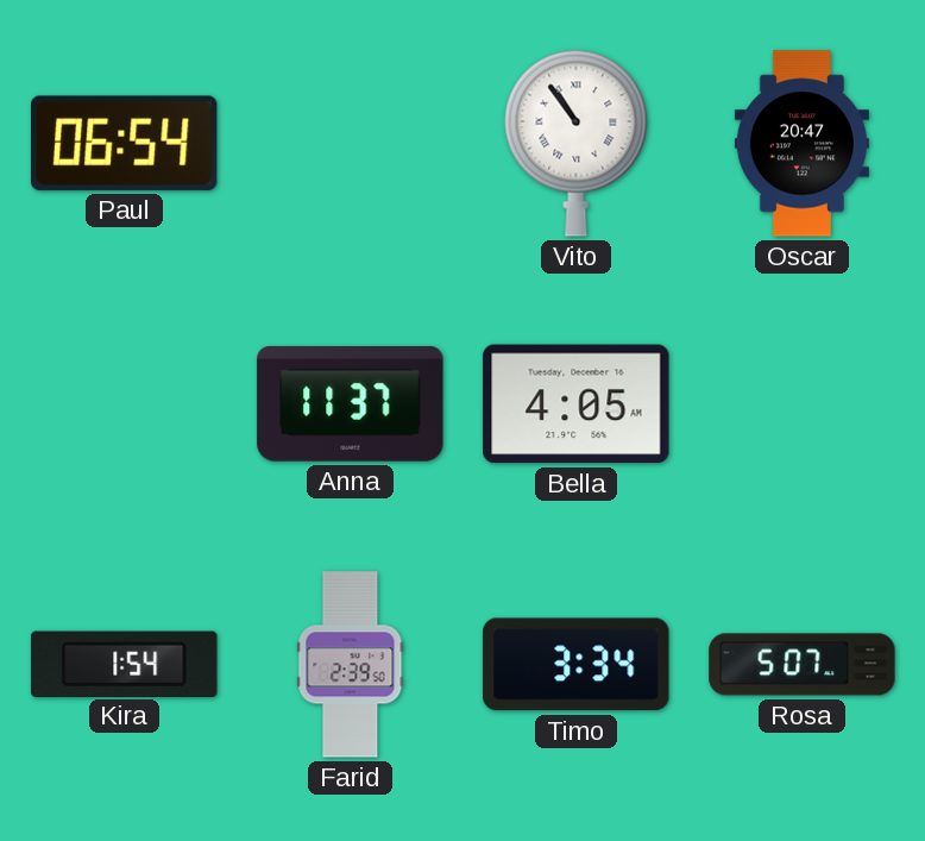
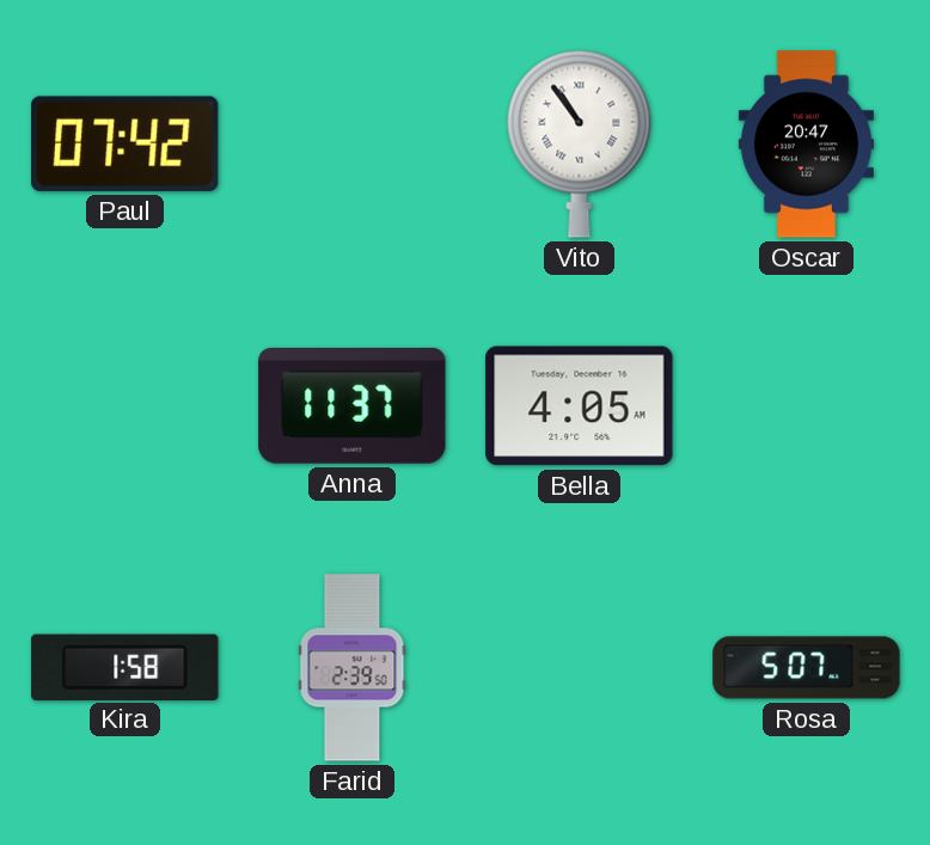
Paul: 06:54 -> 07:42 (126, 143)
Kira: 1:54 -> 1:58 (126, 667)
Timo: 3:34 -> none (577, 665)
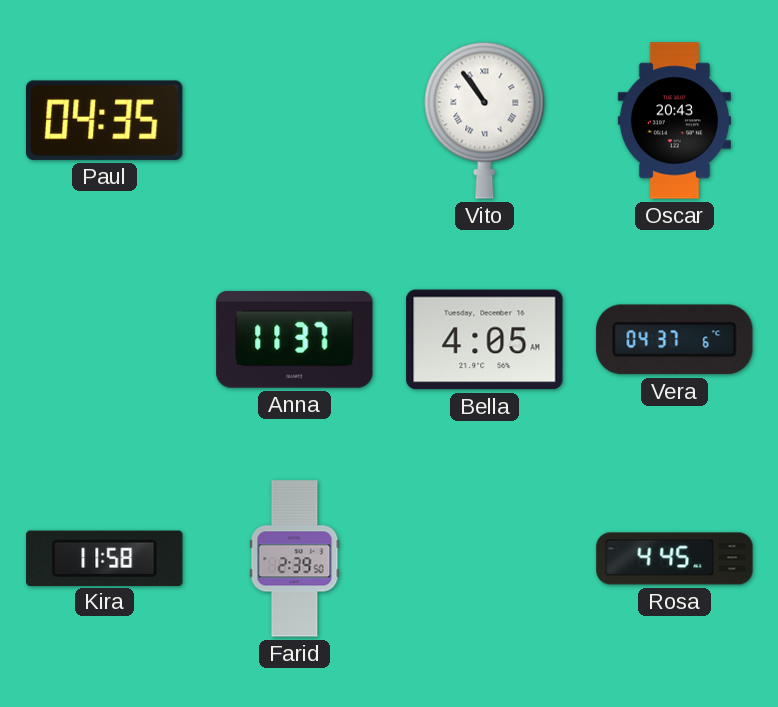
Paul: 07:42 -> 04:35 (105, 120)
Oscar: 20:47 -> 20:43 (674, 121)
Vera: none -> 04:37 (675, 340)
Kira: 1:58 -> 11:58 (105, 558)
Rosa: 5:07 -> 4:45 (675, 559)
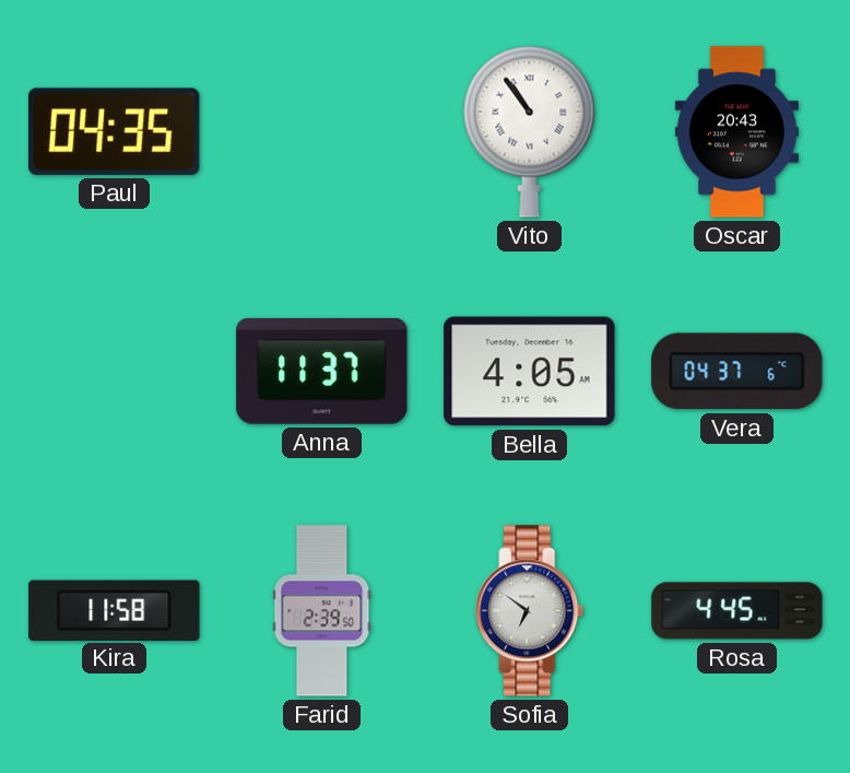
Sofia: none -> 6:51 (530, 611)
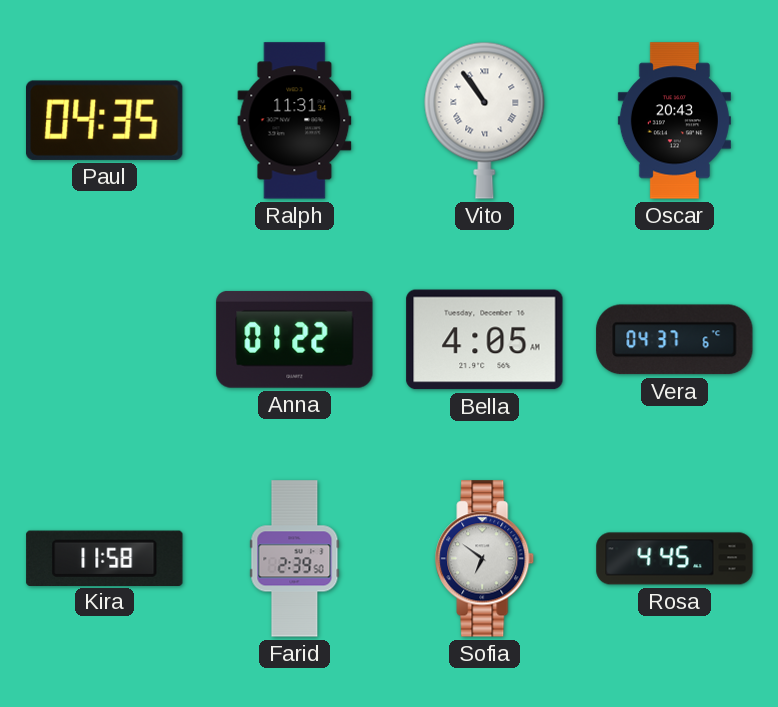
Ralph: none -> 11:31 (295, 121)
Anna: 11:37 -> 01:22 (295, 339)
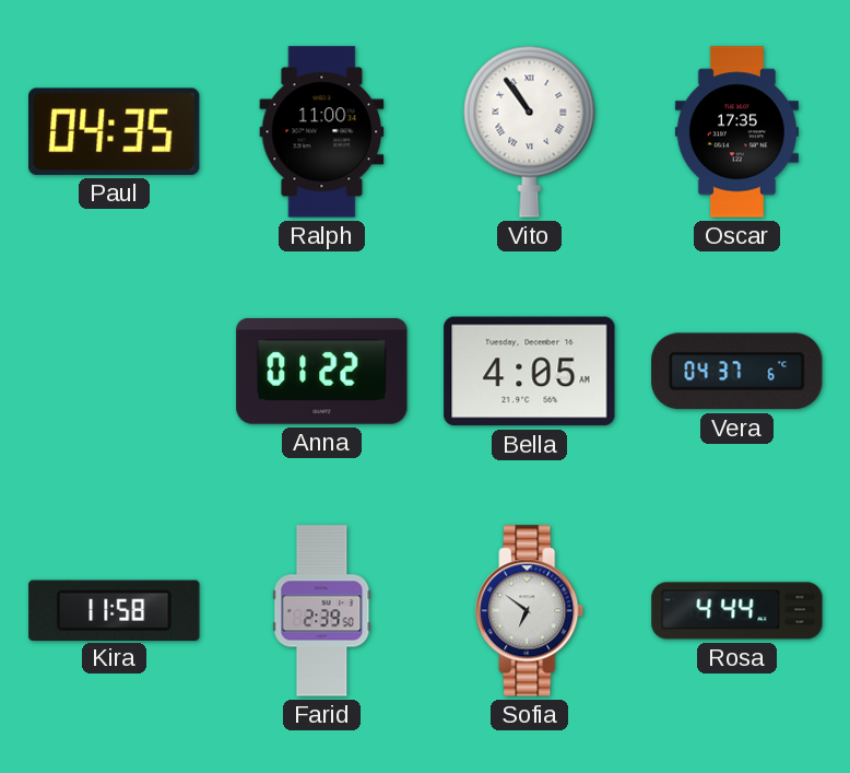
Ralph: 11:31 -> 11:00 (322, 132)
Oscar: 20:43 -> 17:35 (736, 132)
Rosa: 4:45 -> 4:44 (737, 611)
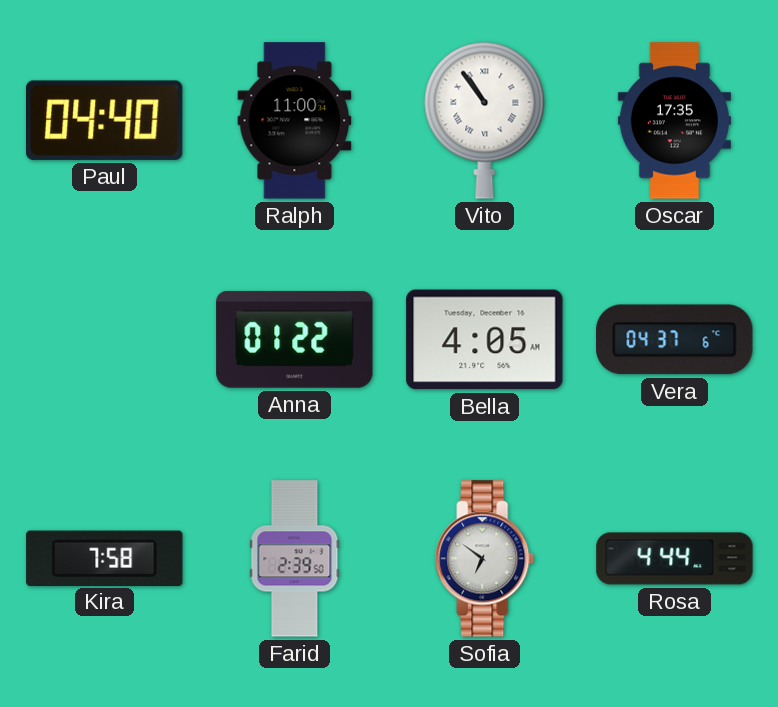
Paul: 04:35 -> 04:40 (105, 120)
Kira: 11:58 -> 7:58 (105, 558)
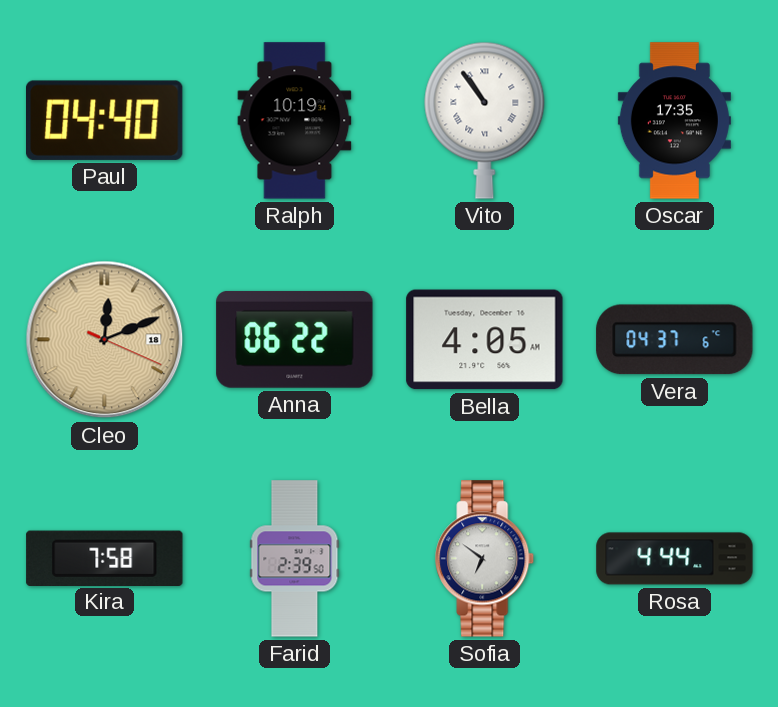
Ralph: 11:00 -> 10:19 (295, 121)
Cleo: none -> 12:11 (105, 340)
Anna: 01:22 -> 06:22 (295, 339)
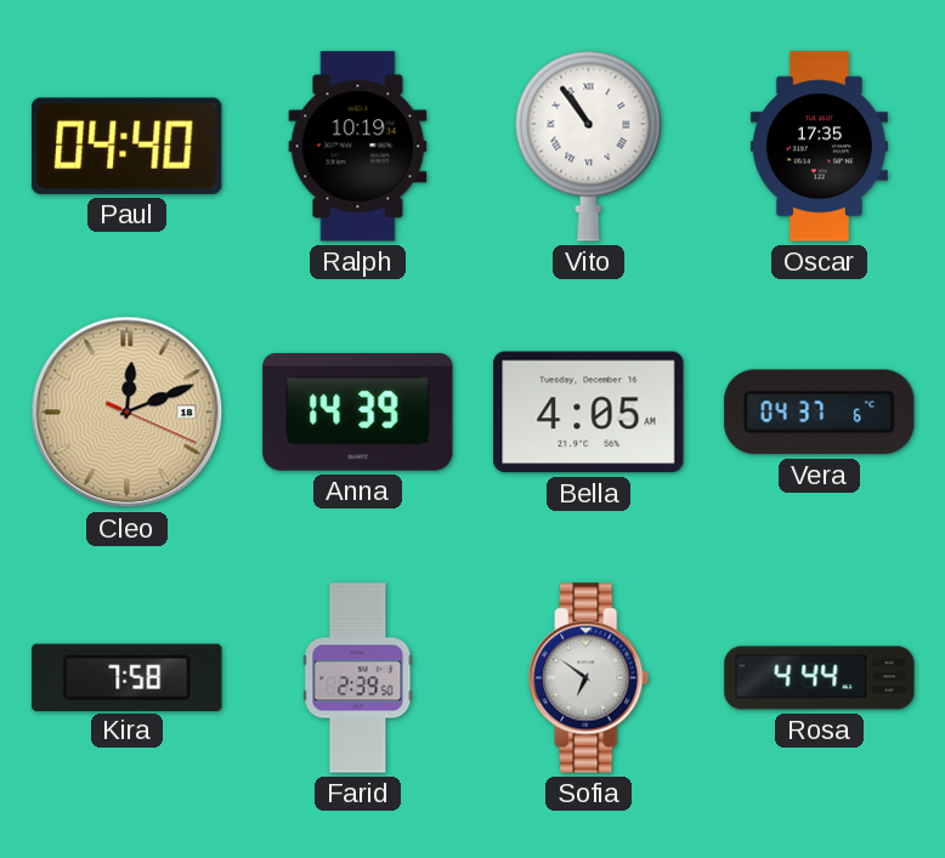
Anna: 06:22 -> 14:39 (358, 411)
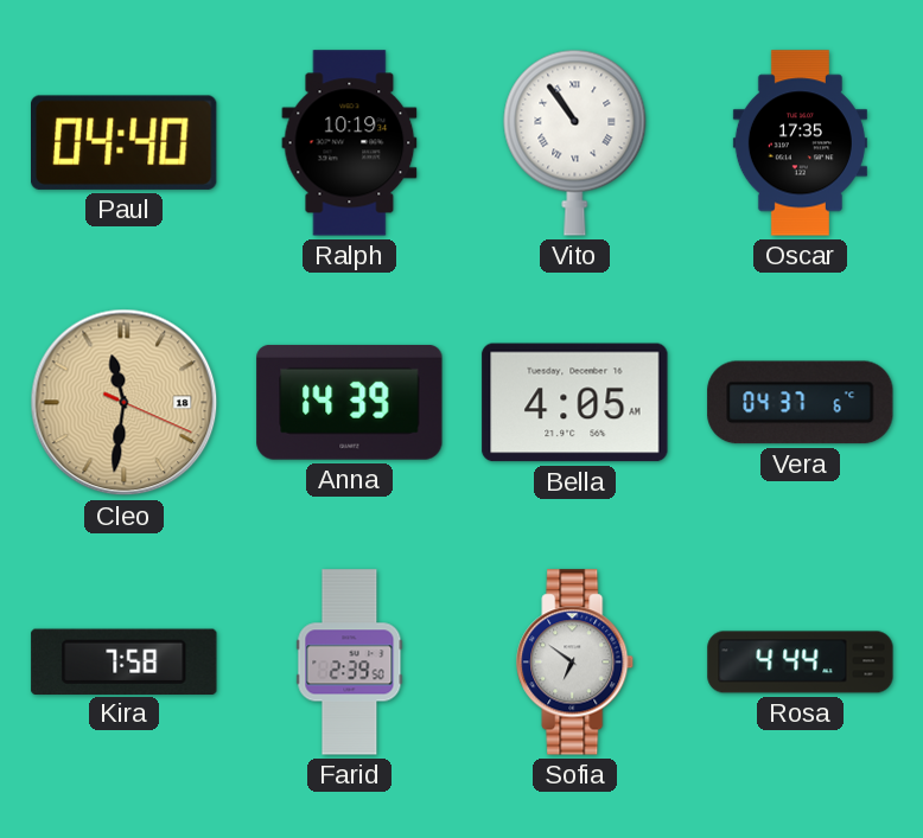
Cleo: 12:11 -> 11:31 (125, 403)
